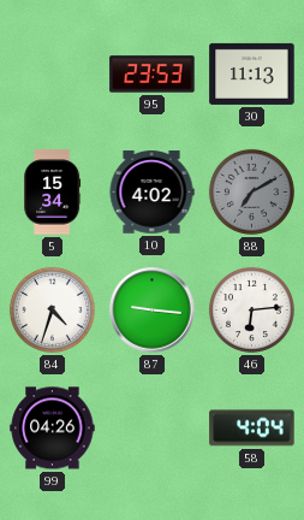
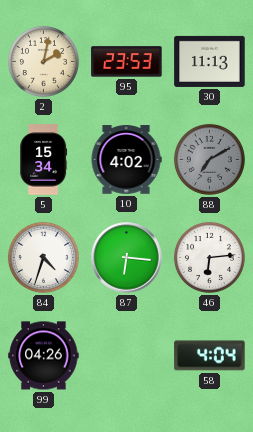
2: none -> 2:02 (43, 61)
87: 9:16 -> 6:16 (127, 258)
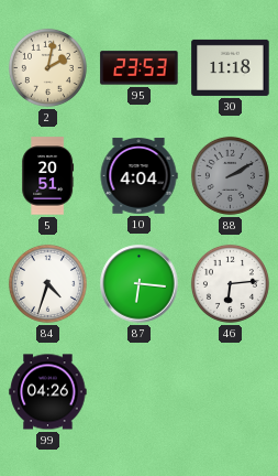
30: 11:13 -> 11:18 (231, 67)
5: 15:34 -> 20:51 (48, 176)
10: 4:02 -> 4:04 (138, 176)
88: 7:10 -> 2:10 (230, 175)
58: 4:04 -> none (210, 356)
